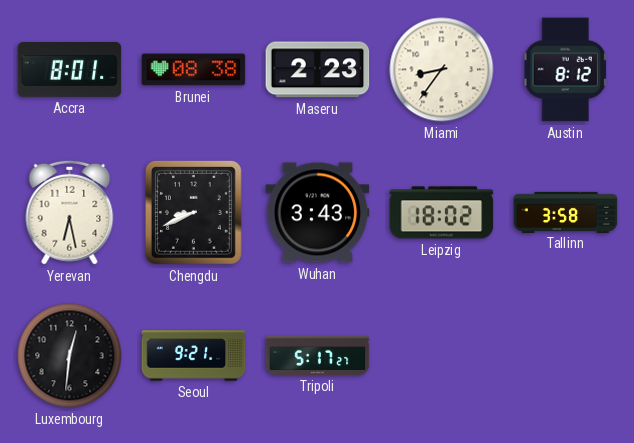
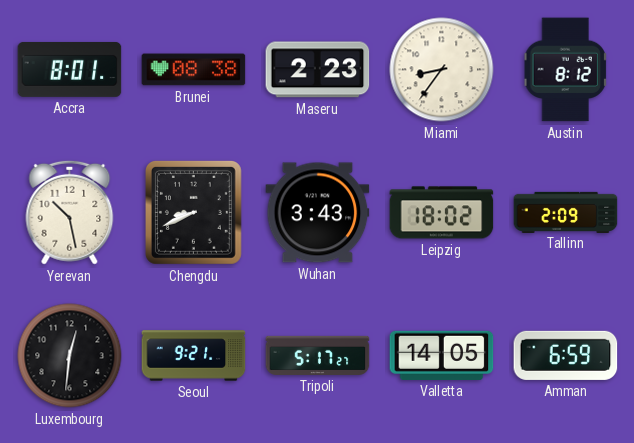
Yerevan: 6:28 -> 10:28 (70, 212)
Tallinn: 3:58 -> 2:09 (566, 212)
Valletta: none -> 14:05 (442, 355)
Amman: none -> 6:59 (566, 355)
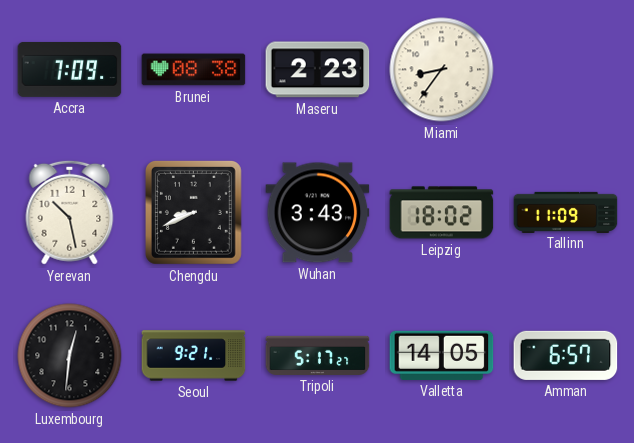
Accra: 8:01 -> 7:09 (70, 69)
Austin: 8:12 -> none (565, 70)
Tallinn: 2:09 -> 11:09 (566, 212)
Amman: 6:59 -> 6:57 (566, 355)
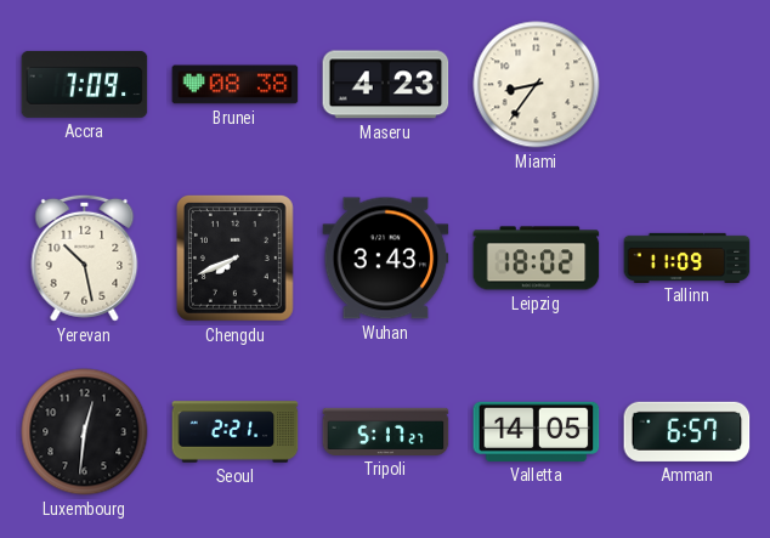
Maseru: 2:23 -> 4:23 (386, 85)
Chengdu: 8:41 -> 7:41 (234, 257)
Seoul: 9:21 -> 2:21 (236, 432)
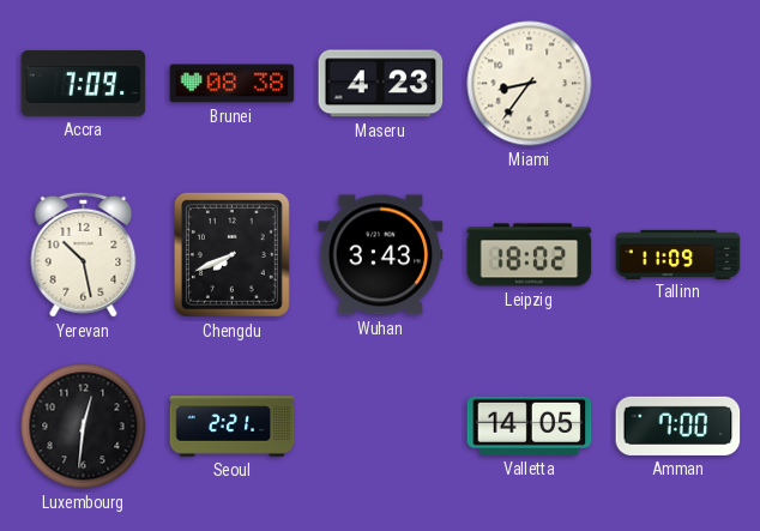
Tripoli: 5:17 -> none (386, 431)
Amman: 6:57 -> 7:00 (678, 426)
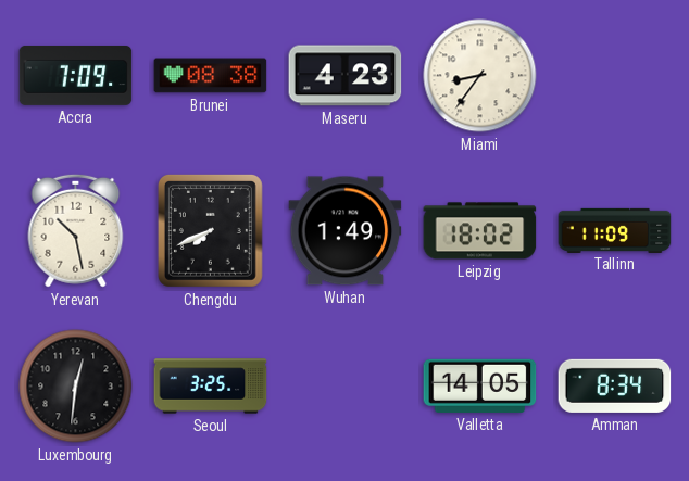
Wuhan: 3:43 -> 1:49 (346, 231)
Seoul: 2:21 -> 3:25 (211, 387)
Amman: 7:00 -> 8:34 (615, 385)
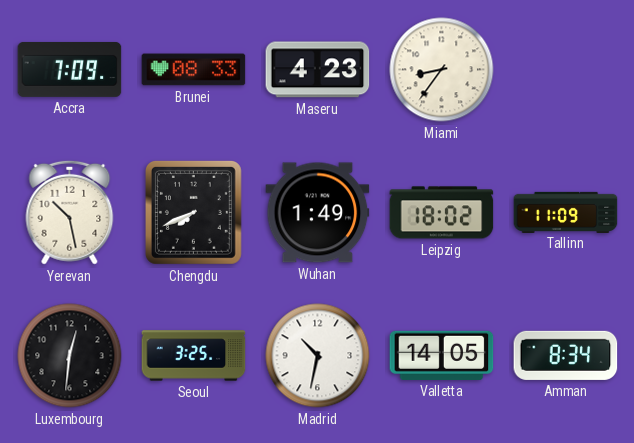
Brunei: 08:38 -> 08:33 (194, 70)
Madrid: none -> 10:32 (318, 356)
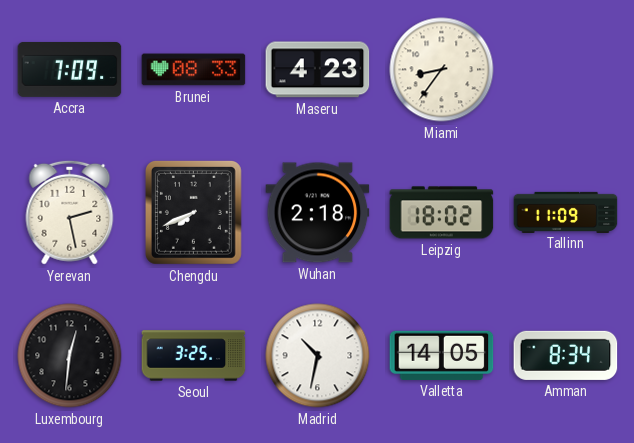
Yerevan: 10:28 -> 2:28 (70, 212)
Wuhan: 1:49 -> 2:18 (318, 213)
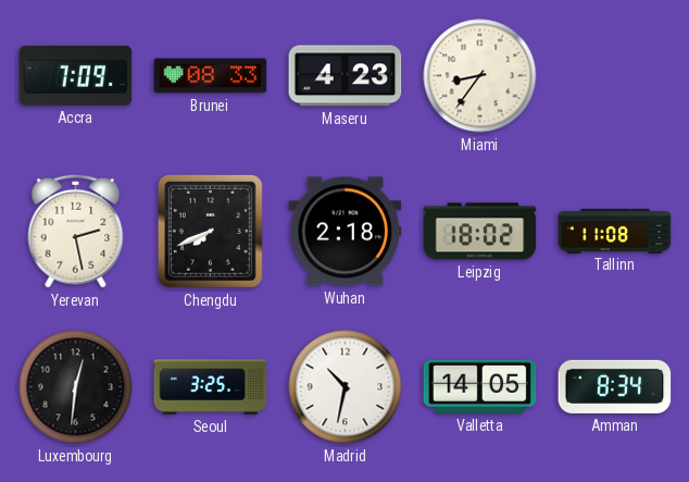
Tallinn: 11:09 -> 11:08 (615, 231)
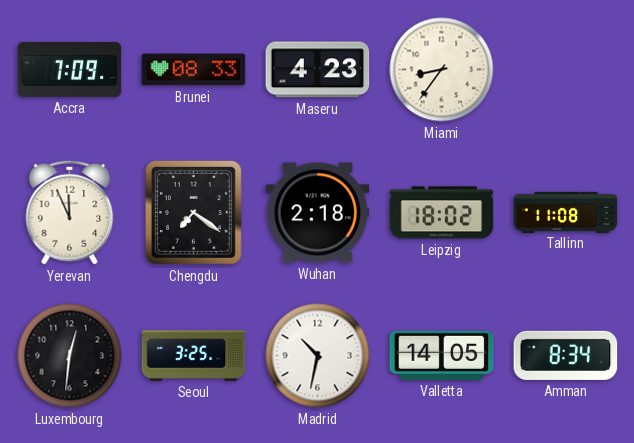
Yerevan: 2:28 -> 11:56 (70, 212)
Chengdu: 7:41 -> 7:21 (193, 212)
